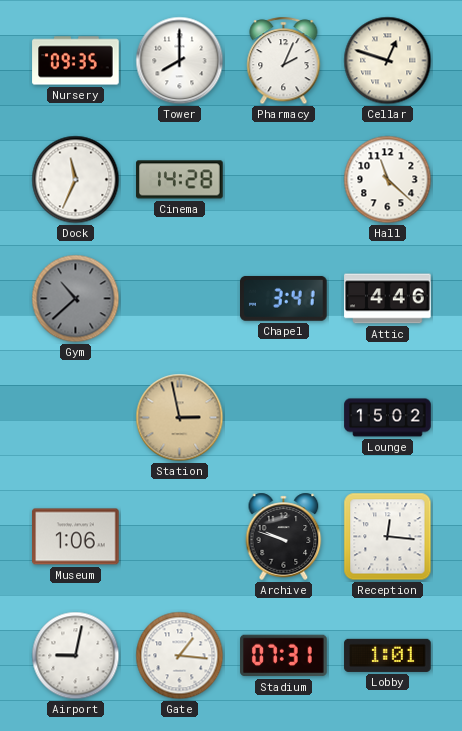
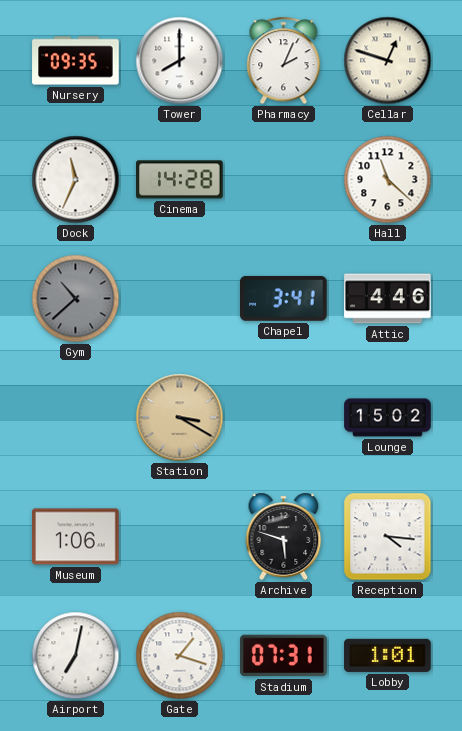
Station: 2:58 -> 3:20 (180, 418)
Archive: 9:48 -> 5:48 (284, 536)
Reception: 12:16 -> 4:16 (388, 537)
Airport: 9:02 -> 7:02 (76, 656)
Gate: 1:16 -> 1:18 (180, 656)
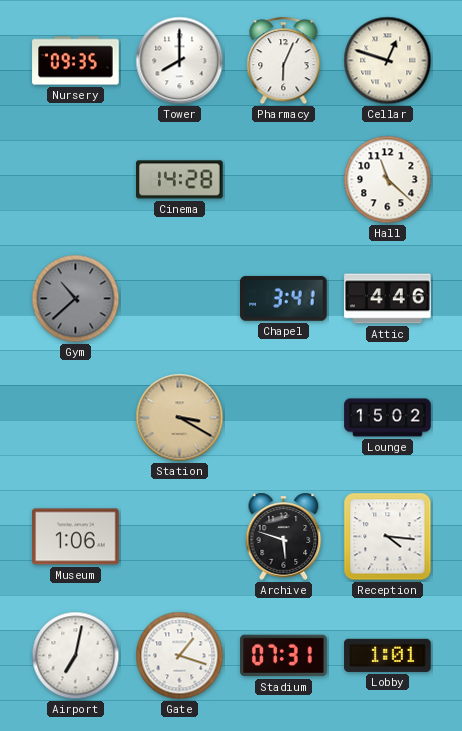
Pharmacy: 2:04 -> 6:04 (284, 61)
Dock: 11:34 -> none (76, 180)
